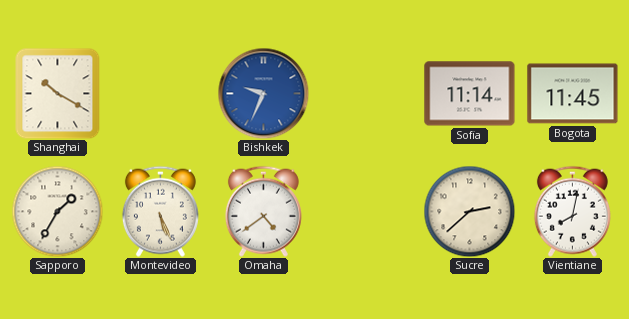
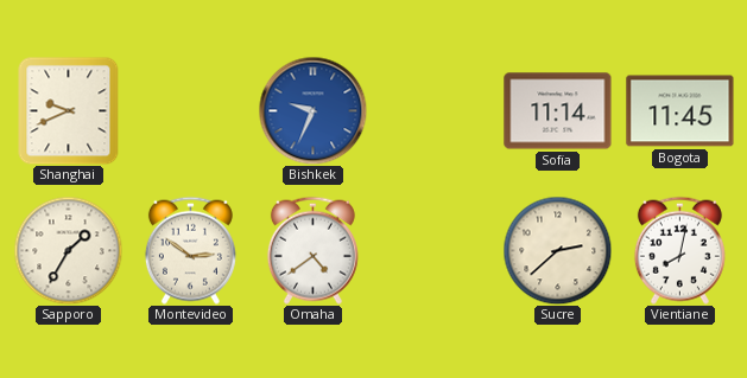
Shanghai: 10:20 -> 9:41 (69, 110)
Montevideo: 5:26 -> 2:51 (190, 250)
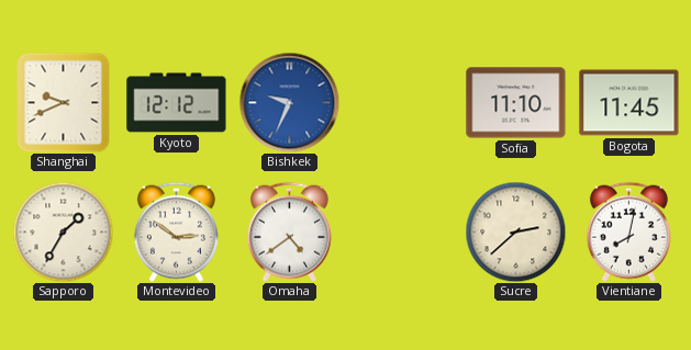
Kyoto: none -> 12:12 (177, 103)
Sofia: 11:14 -> 11:10 (516, 103)
